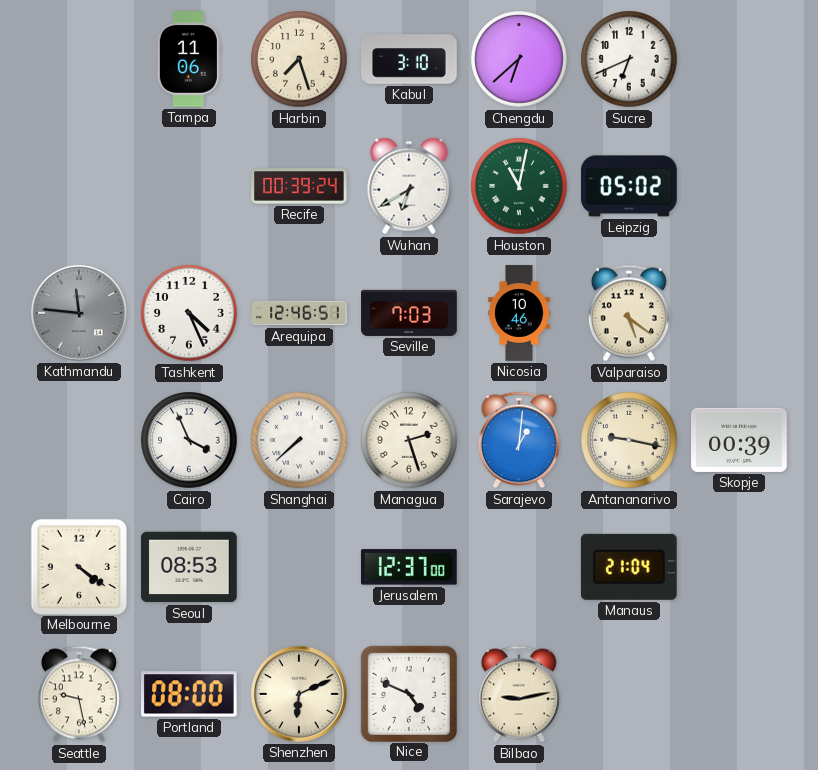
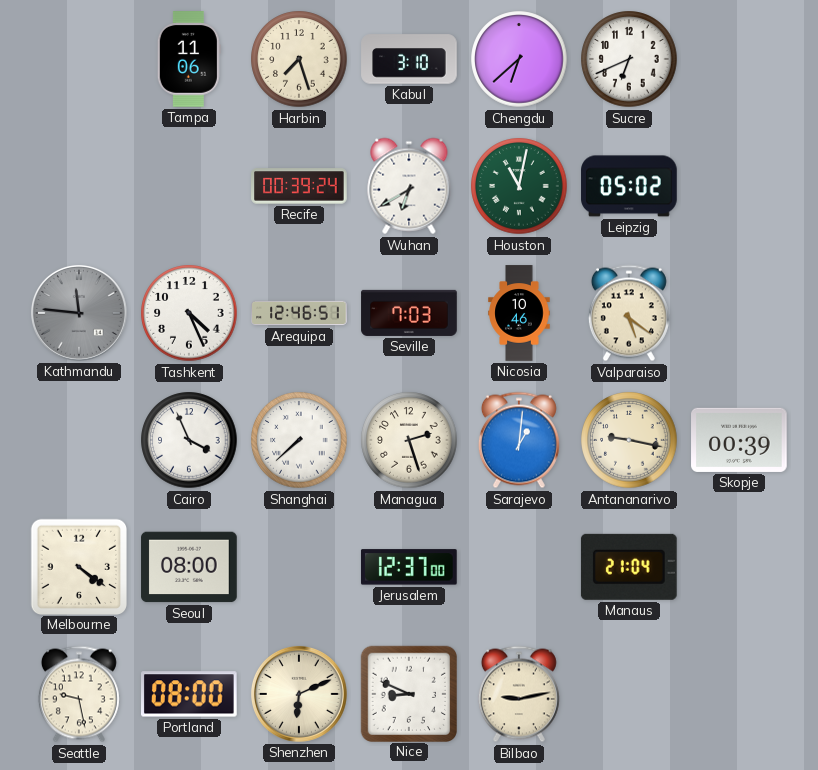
Seoul: 08:53 -> 08:00 (189, 567)
Nice: 4:49 -> 8:49 (408, 693)
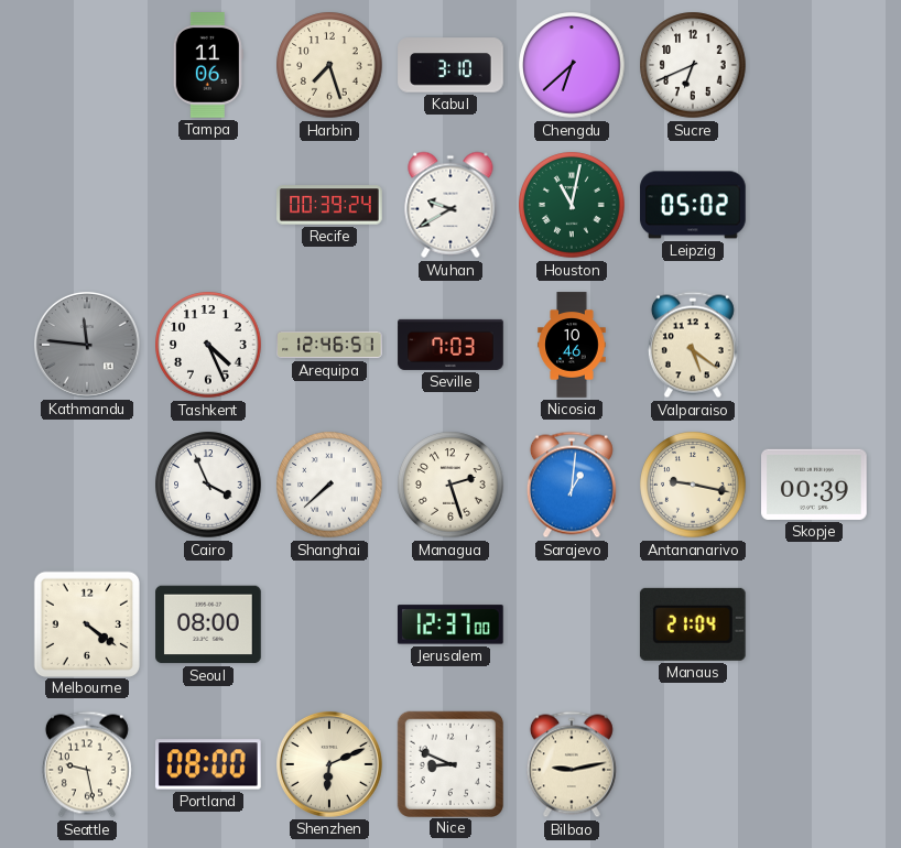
Wuhan: 6:40 -> 9:40 (450, 205)
